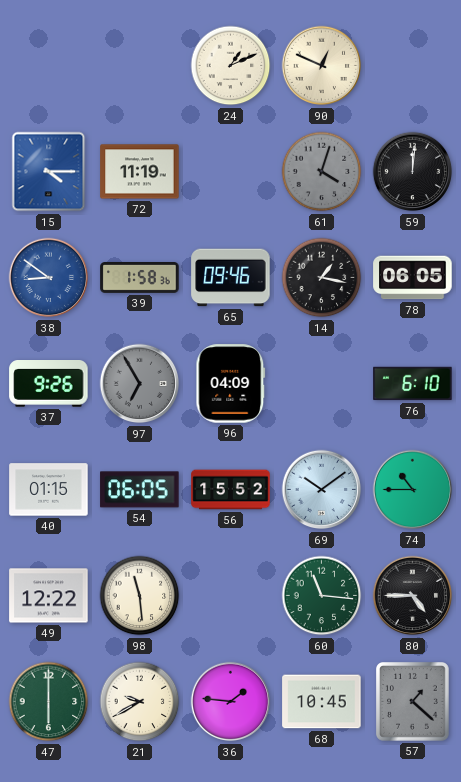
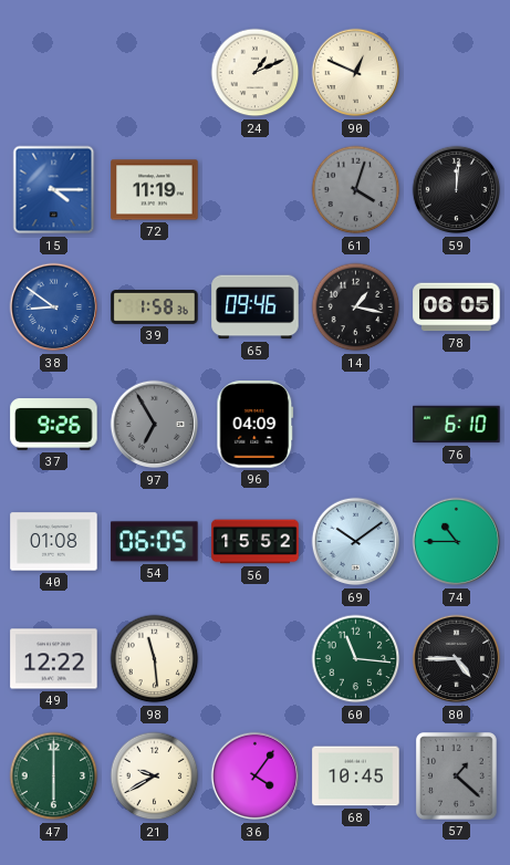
40: 01:15 -> 01:08 (54, 542)
36: 1:46 -> 4:06 (256, 777)
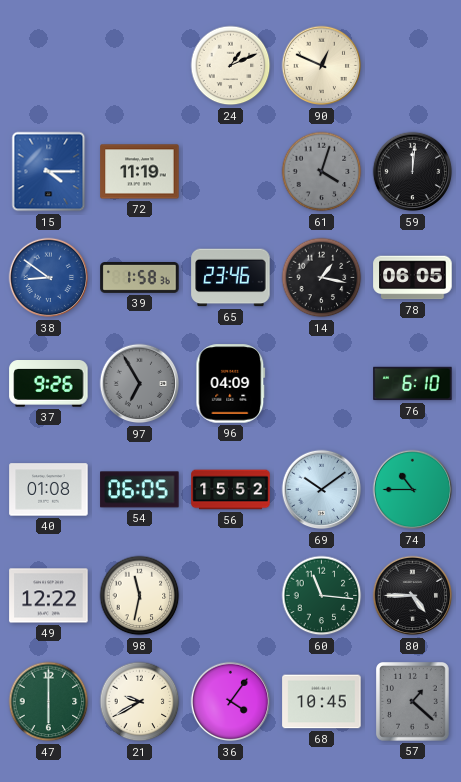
65: 09:46 -> 23:46 (231, 278)
98: 11:29 -> 11:32 (140, 596)
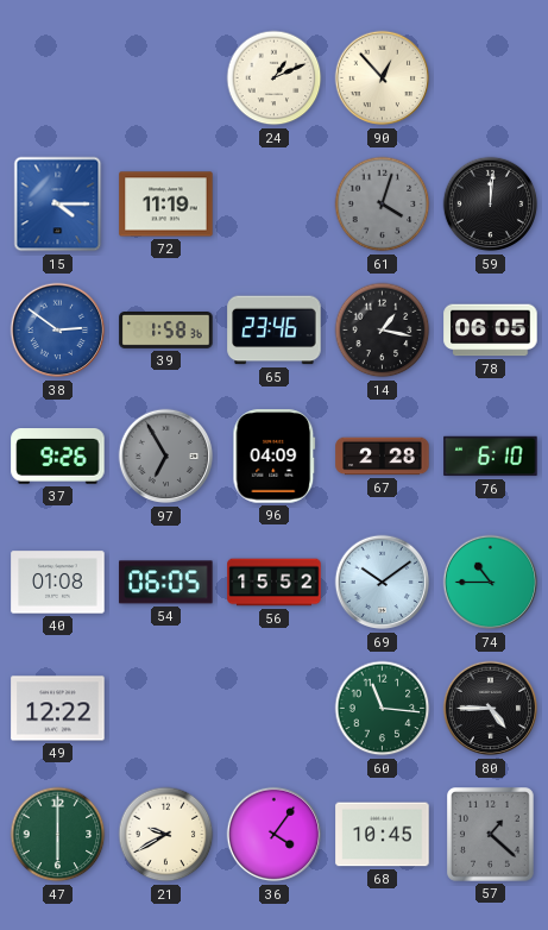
90: 12:49 -> 12:53 (383, 78)
38: 8:51 -> 2:51 (58, 331)
67: none -> 2:28 (383, 457)
98: 11:32 -> none (140, 596)
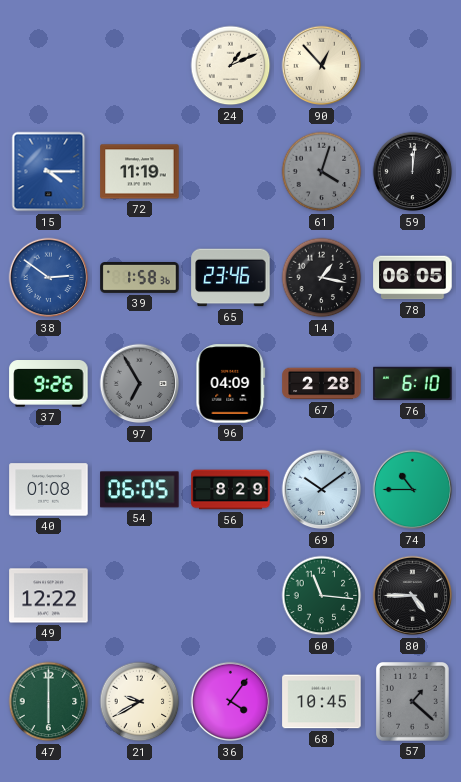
56: 15:52 -> 8:29 (231, 490)
